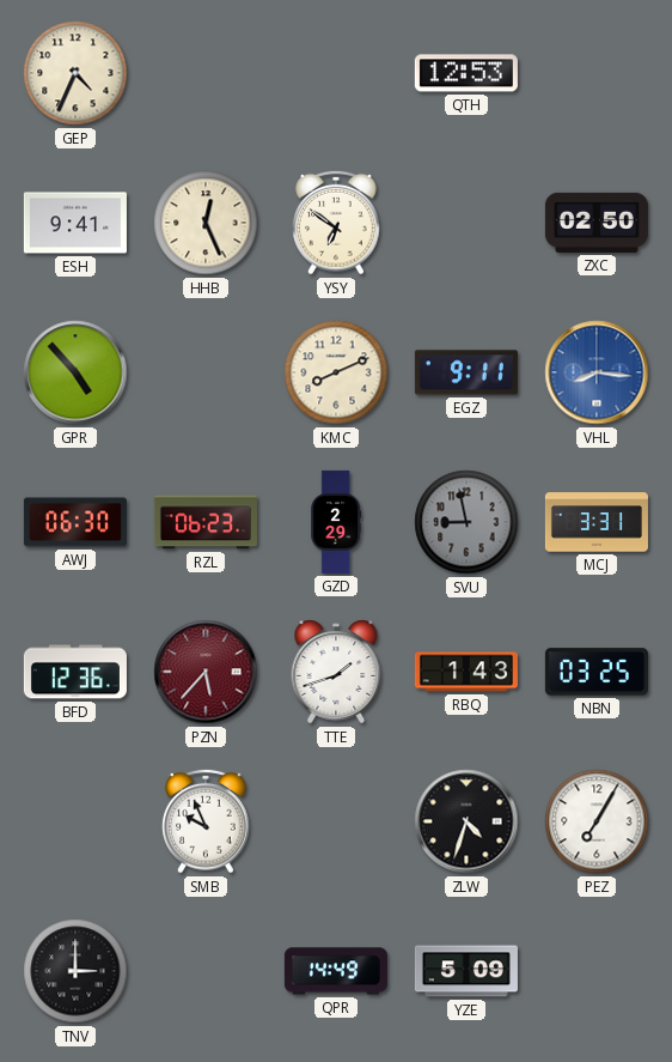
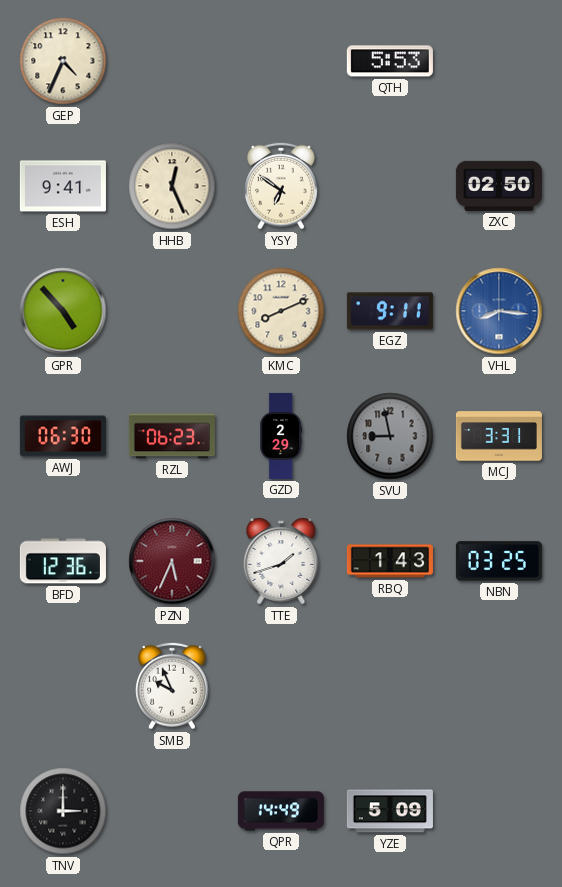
QTH: 12:53 -> 5:53 (390, 61)
PZN: 5:37 -> 5:34 (172, 561)
ZLW: 4:33 -> none (466, 821)
PEZ: 7:05 -> none (597, 821)
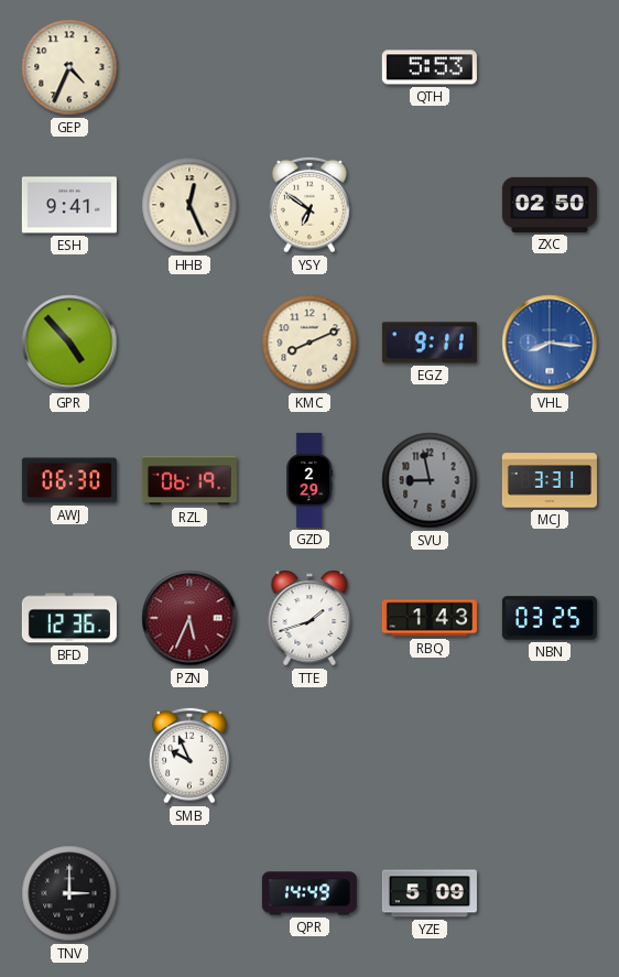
RZL: 06:23 -> 06:19 (189, 480)
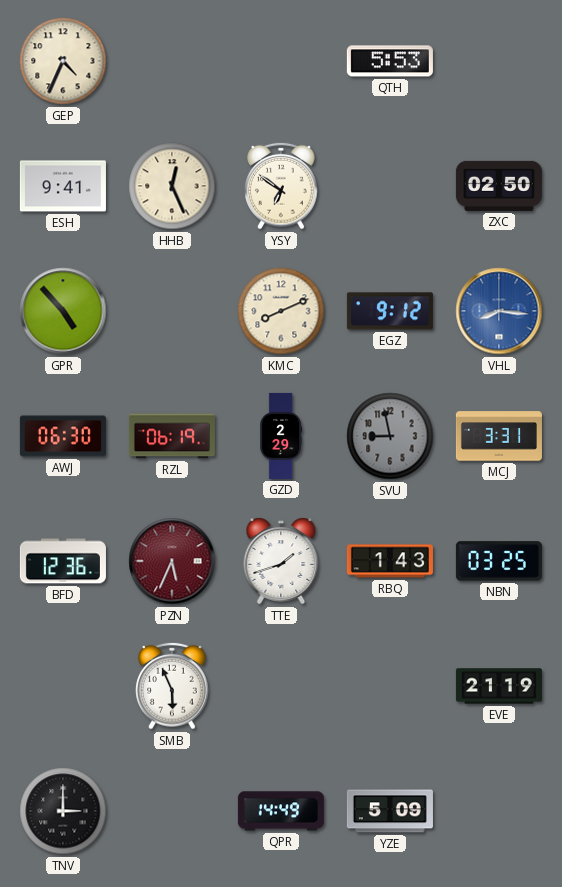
EGZ: 9:11 -> 9:12 (390, 311)
SMB: 9:56 -> 5:56 (172, 686)
EVE: none -> 21:19 (499, 686)
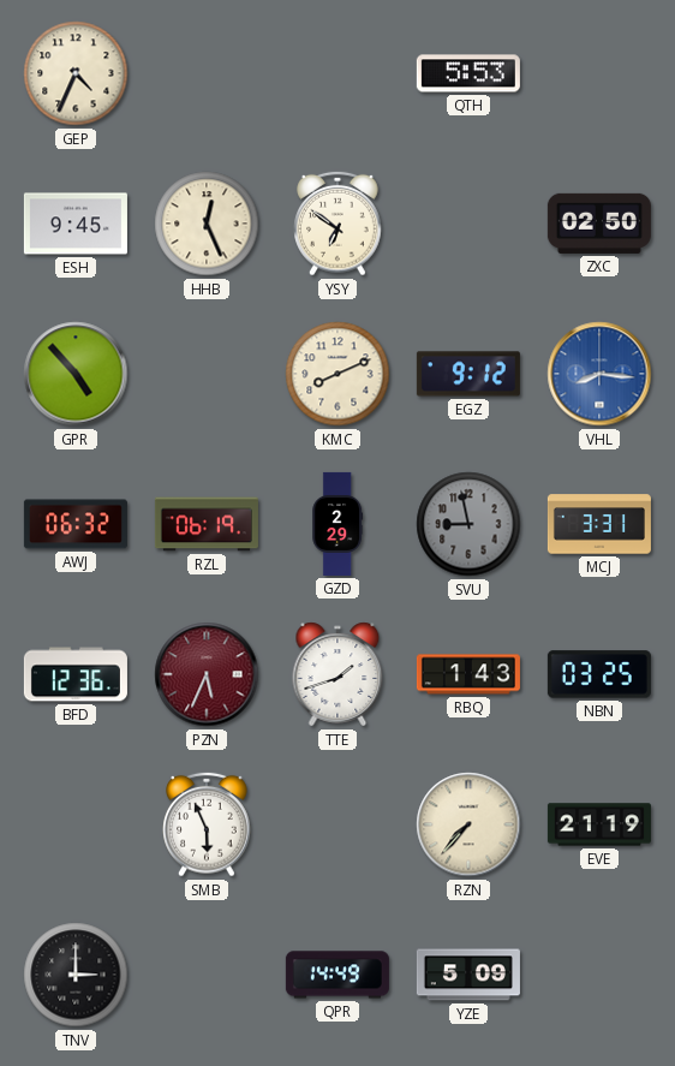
ESH: 9:41 -> 9:45 (76, 224)
AWJ: 06:30 -> 06:32 (76, 524)
RZN: none -> 7:37 (468, 824)
